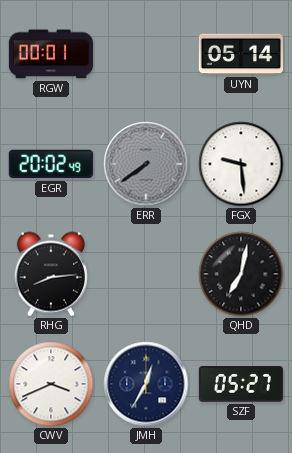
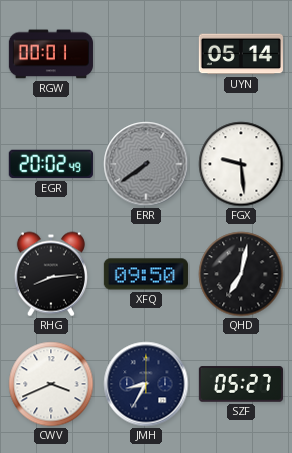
XFQ: none -> 09:50 (146, 274)
JMH: 12:35 -> 8:35 (146, 384)
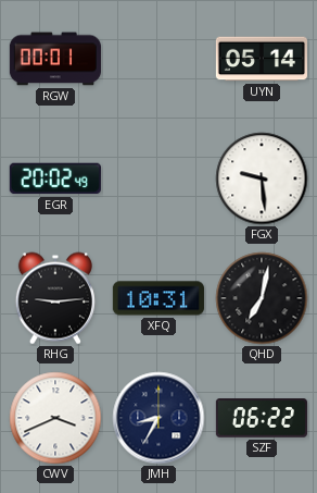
ERR: 7:39 -> none (146, 164)
RHG: 8:14 -> 9:14 (55, 298)
XFQ: 09:50 -> 10:31 (158, 298)
SZF: 05:27 -> 06:22 (262, 418)
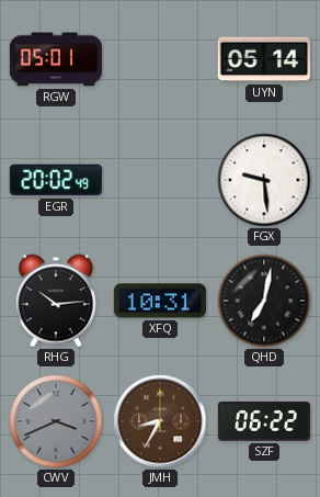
RGW: 00:01 -> 05:01 (56, 59)
RHG: 9:14 -> 10:14 (56, 301)
CWV dial: white -> grey (56, 421)
JMH dial: navy -> brown (160, 421)
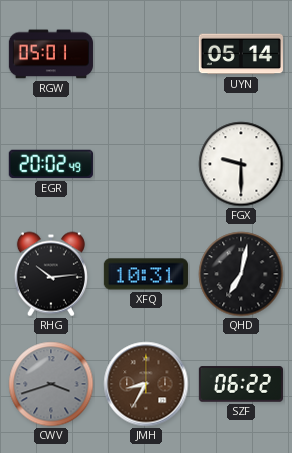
FGX: 9:29 -> 9:30 (241, 164)
CWV: 3:41 -> 3:42 (51, 384)
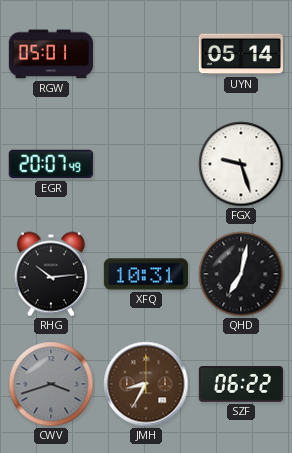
EGR: 20:02 -> 20:07 (51, 164)
FGX: 9:30 -> 9:27 (241, 164)
